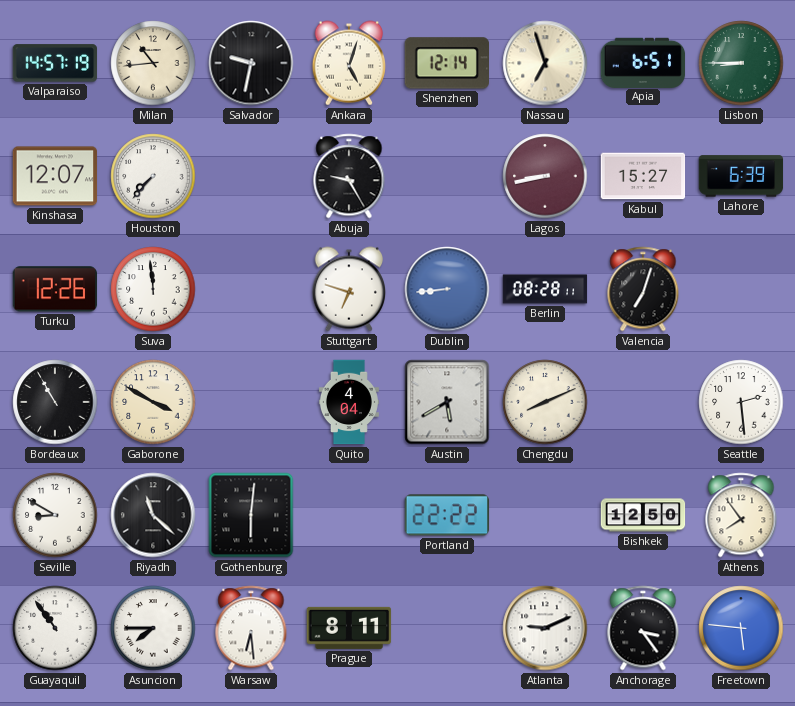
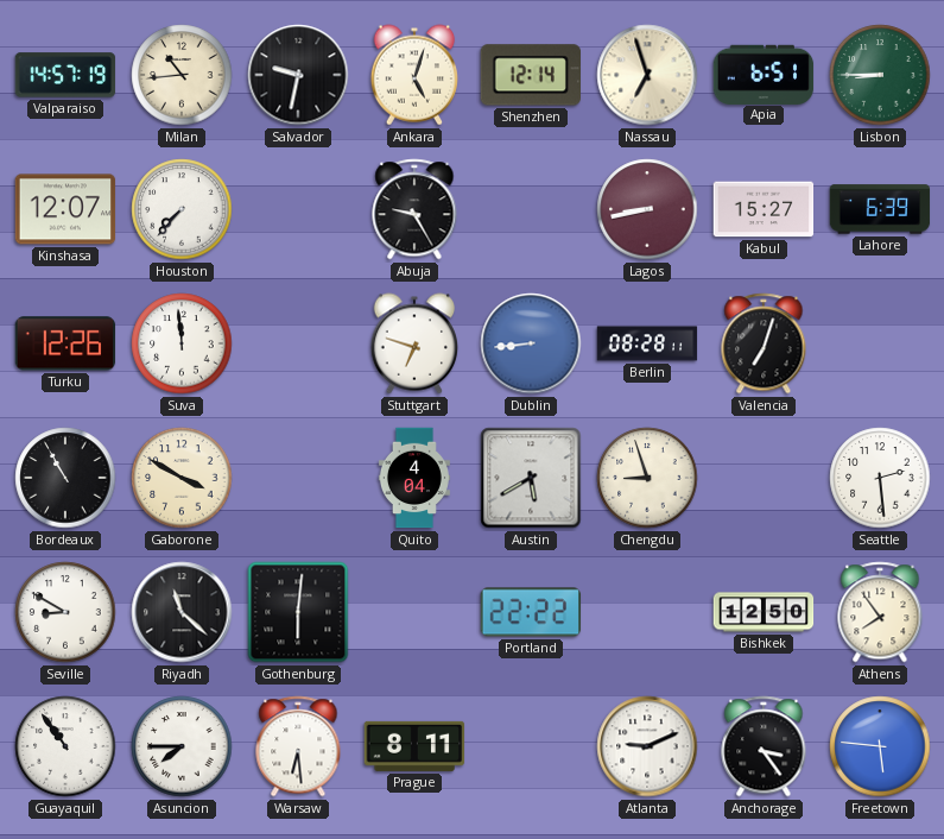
Chengdu: 8:11 -> 8:57 (647, 478)
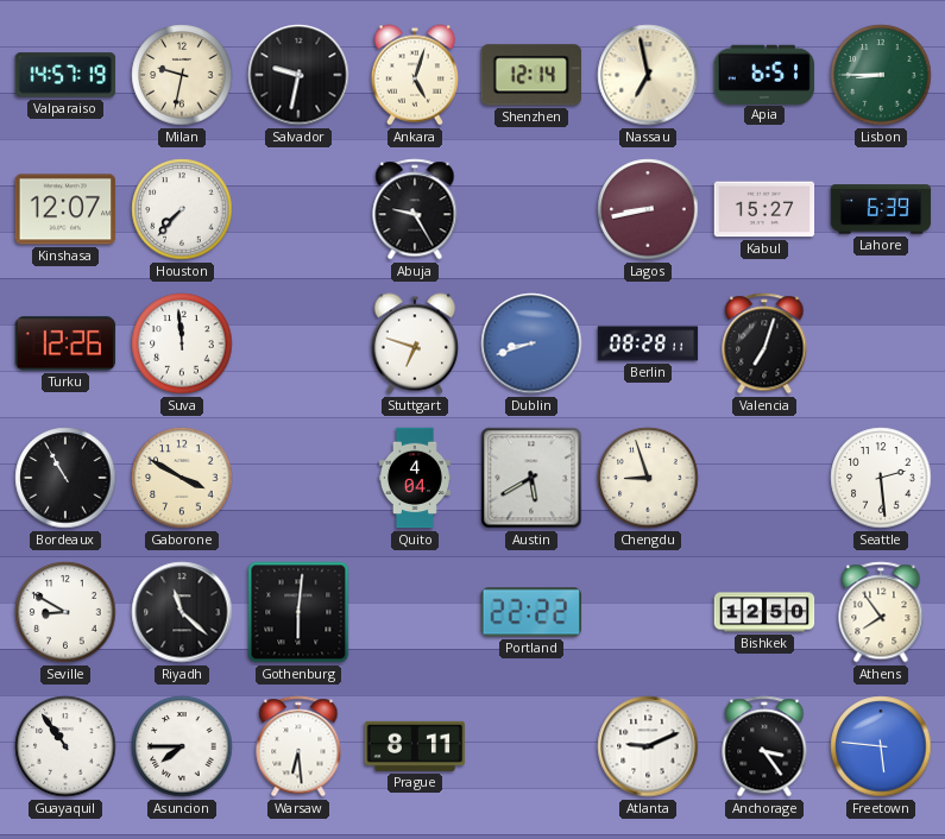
Milan: 10:44 -> 9:32 (182, 75)
Nassau: 6:57 -> 6:58 (648, 75)
Dublin: 8:44 -> 8:42 (531, 343)
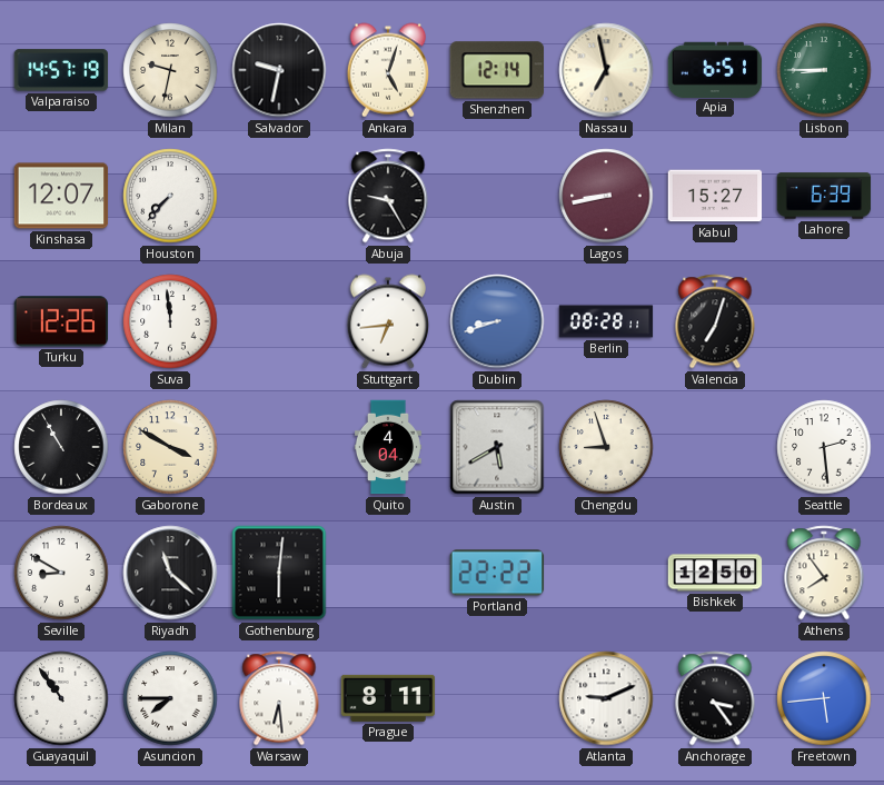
Stuttgart: 6:48 -> 6:44 (388, 321)
Freetown: 5:46 -> 5:44 (824, 698)
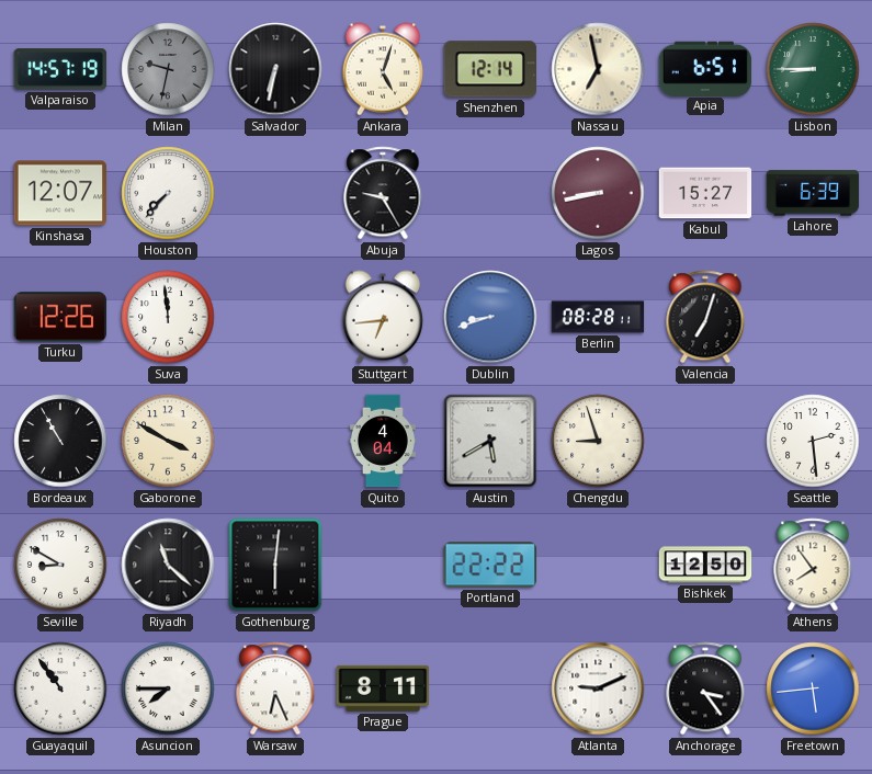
Milan dial: cream -> grey (168, 69)
Salvador: 9:32 -> 6:32 (275, 69)
Warsaw: 6:29 -> 6:26 (275, 688)
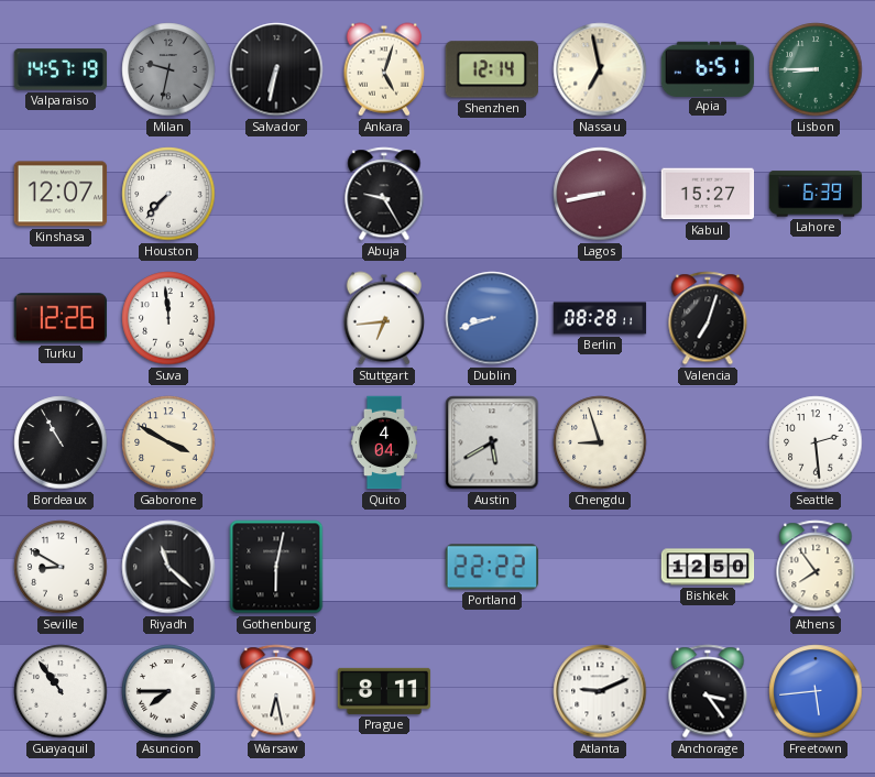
Gothenburg: 6:01 -> 6:02 (276, 567)
Warsaw: 6:26 -> 6:28 (276, 691)
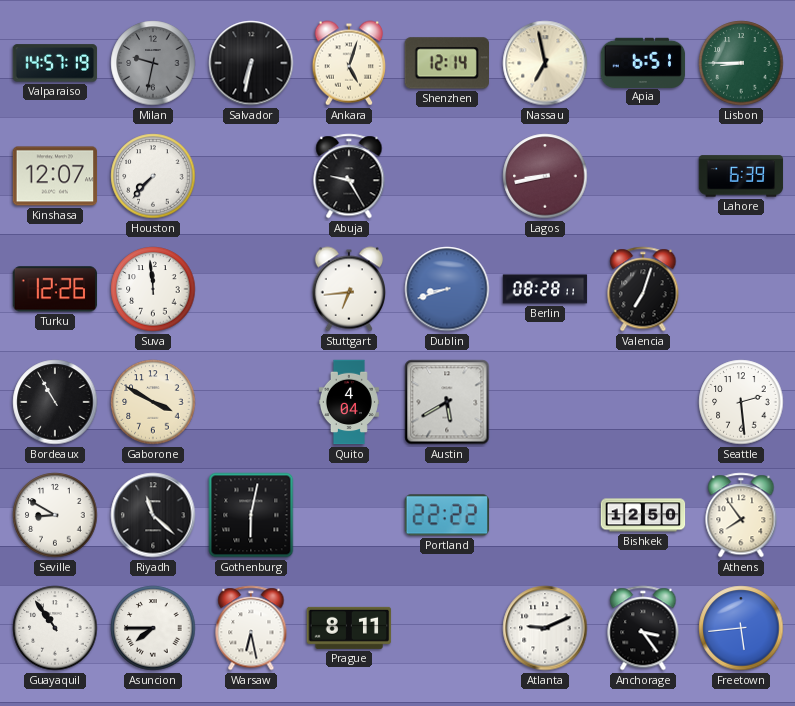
Kabul: 15:27 -> none (708, 194)
Chengdu: 8:57 -> none (600, 442)
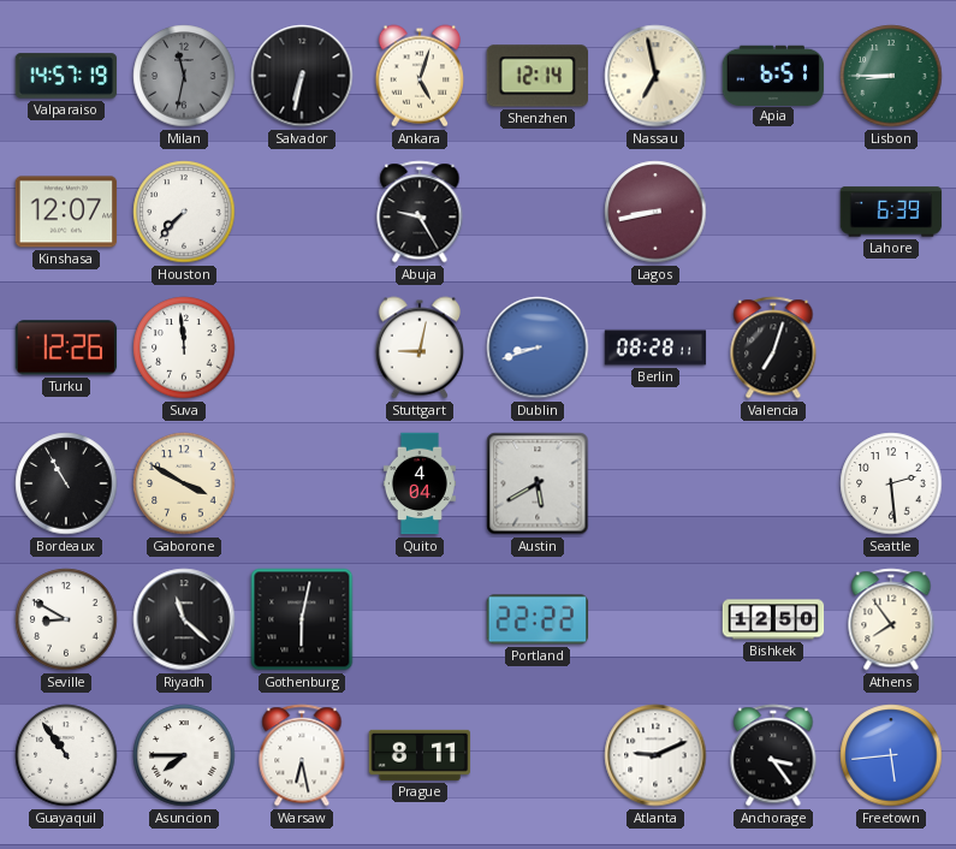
Milan: 9:32 -> 11:32 (184, 76)
Stuttgart: 6:44 -> 9:02 (420, 348)
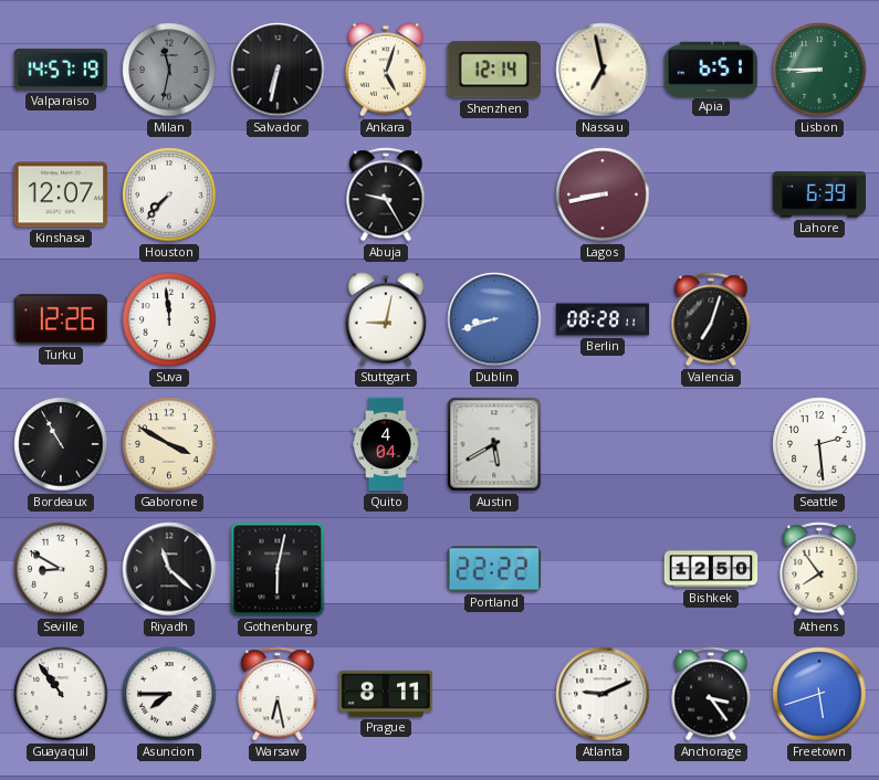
Freetown: 5:44 -> 5:42 (819, 694)
